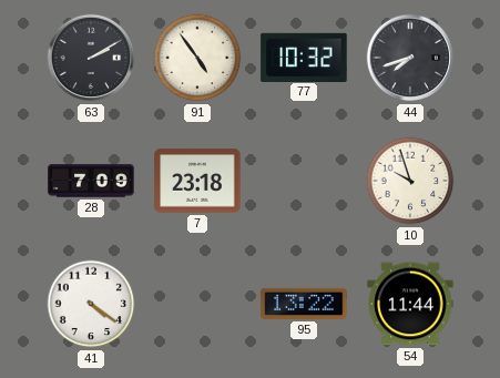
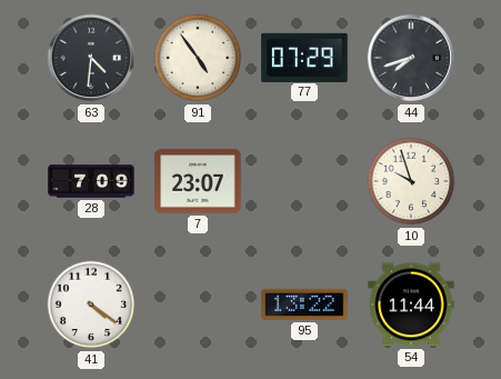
63: 2:10 -> 4:31 (91, 58)
77: 10:32 -> 07:29 (304, 57)
7: 23:18 -> 23:07 (198, 181)
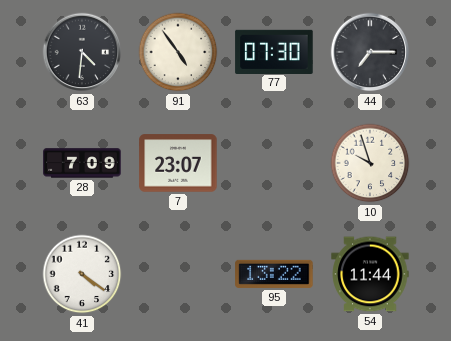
77: 07:29 -> 07:30 (274, 51)
44: 7:42 -> 7:15 (370, 52)
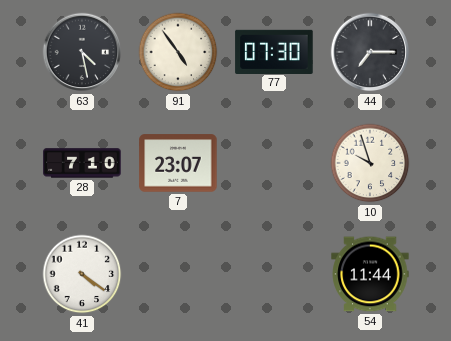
63: 4:31 -> 4:28 (82, 52)
28: 7:09 -> 7:10 (82, 163)
95: 13:22 -> none (274, 274)
